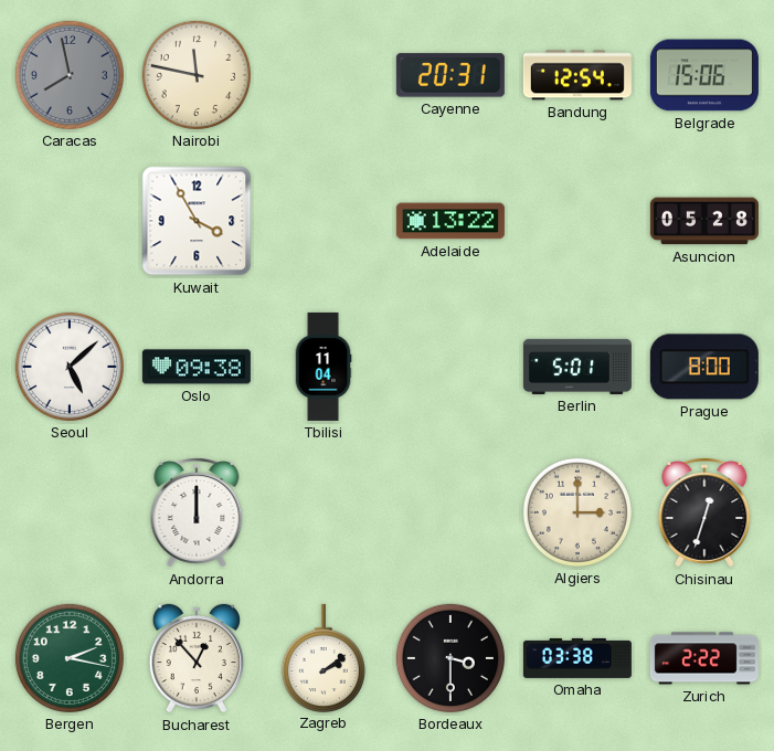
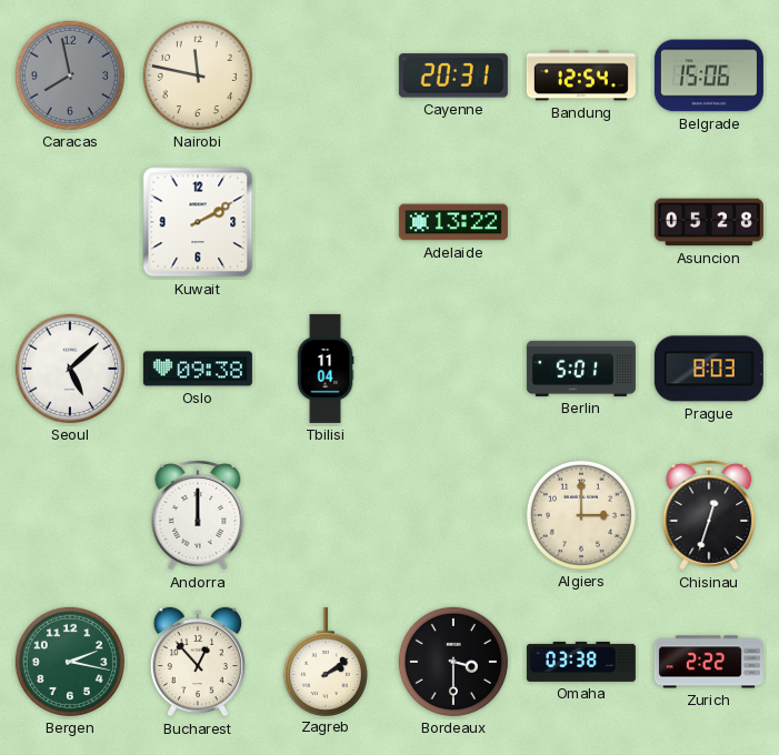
Kuwait: 3:55 -> 2:10 (198, 222)
Prague: 8:00 -> 8:03 (709, 369)
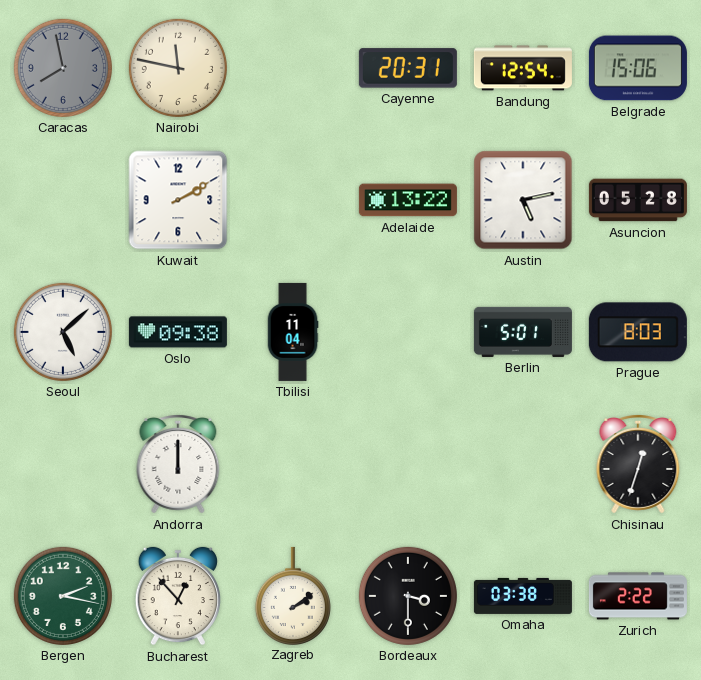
Austin: none -> 5:13 (523, 200)
Algiers: 3:00 -> none (581, 515)
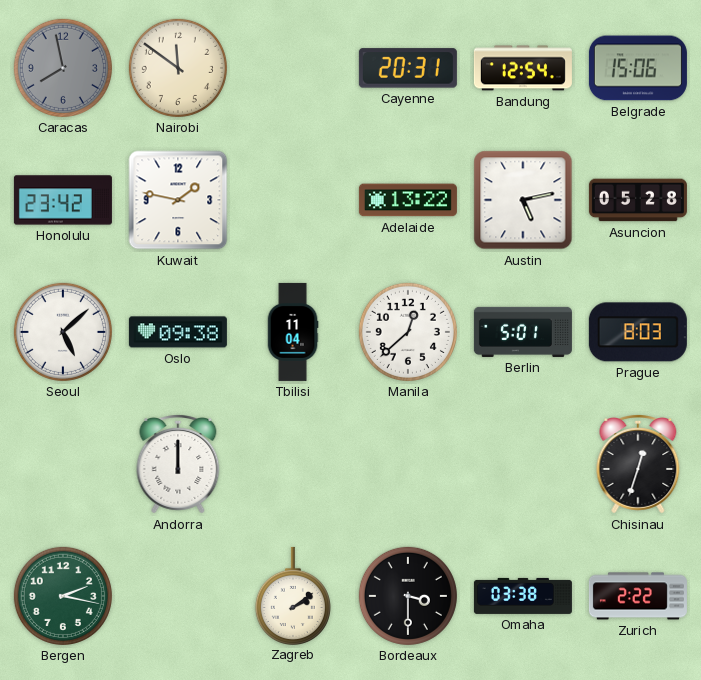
Nairobi: 11:47 -> 11:51 (178, 68)
Honolulu: none -> 23:42 (63, 200)
Kuwait: 2:10 -> 1:47 (178, 200)
Manila: none -> 12:38 (408, 332)
Bucharest: 12:53 -> none (177, 596)
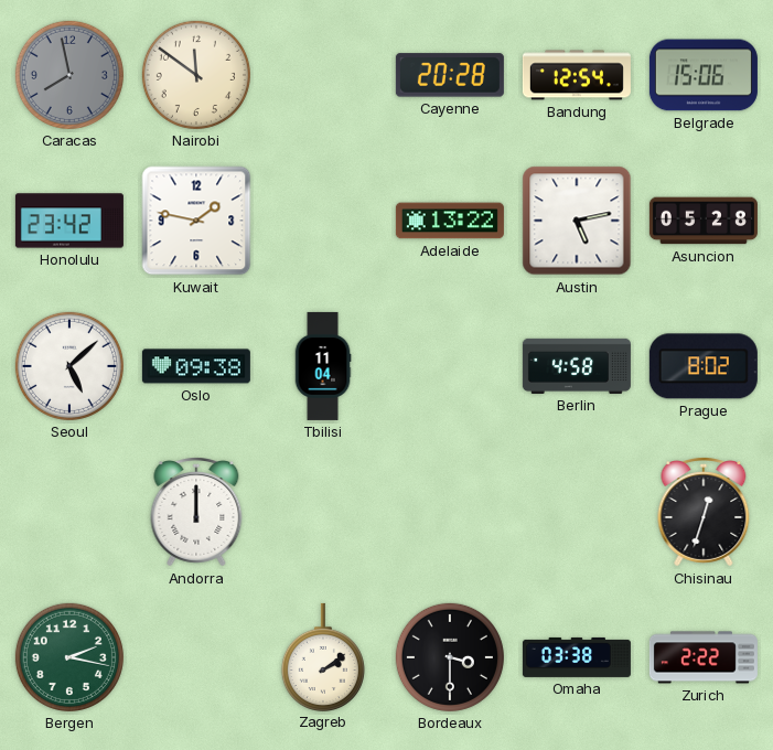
Cayenne: 20:31 -> 20:28 (450, 75)
Manila: 12:38 -> none (408, 332)
Berlin: 5:01 -> 4:58 (577, 366)
Prague: 8:03 -> 8:02 (704, 366)
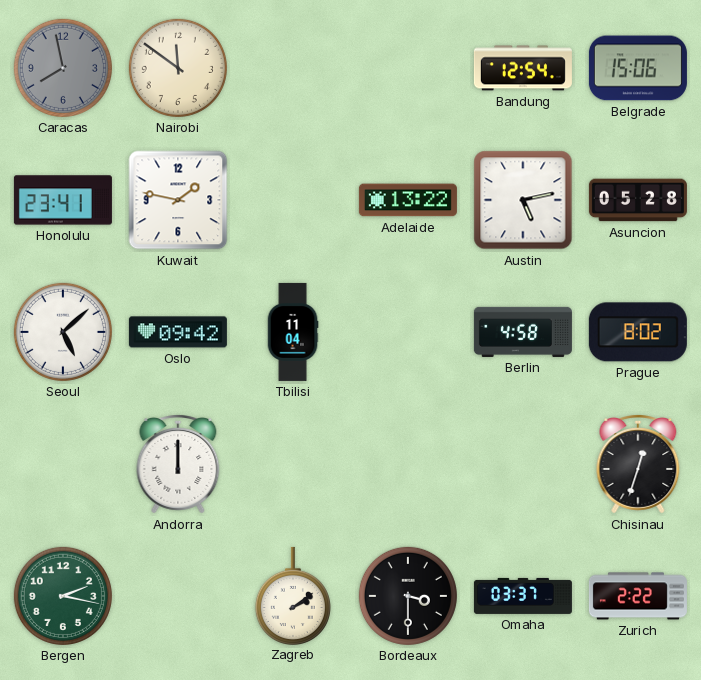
Cayenne: 20:28 -> none (450, 75)
Honolulu: 23:42 -> 23:41 (63, 200)
Oslo: 09:38 -> 09:42 (178, 332)
Omaha: 03:38 -> 03:37 (523, 596)
